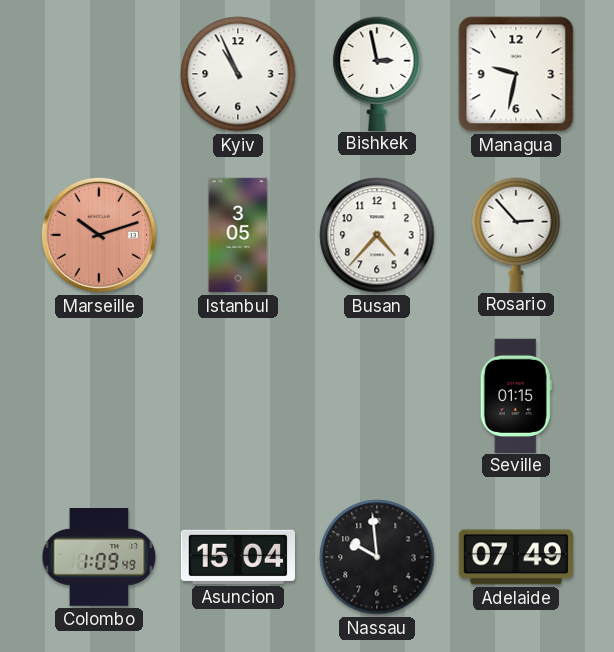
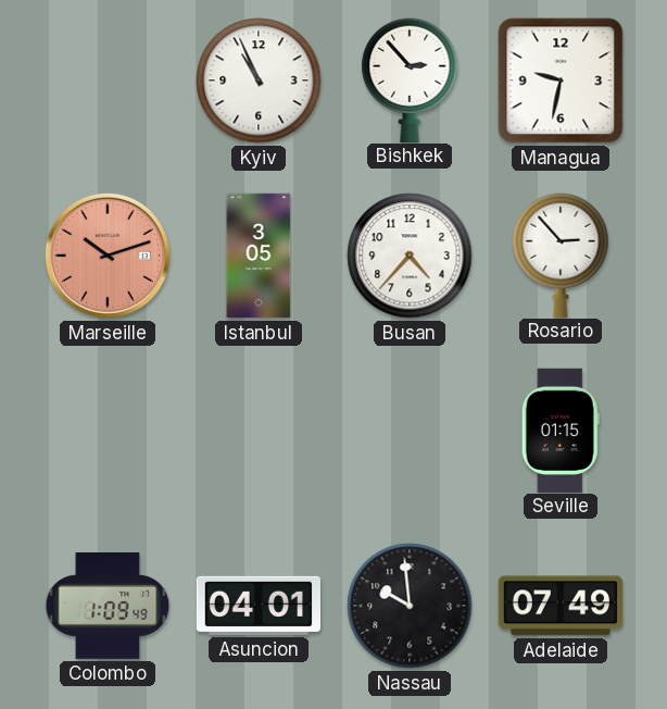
Bishkek: 2:58 -> 2:53 (410, 79)
Asuncion: 15:04 -> 04:01 (257, 606)
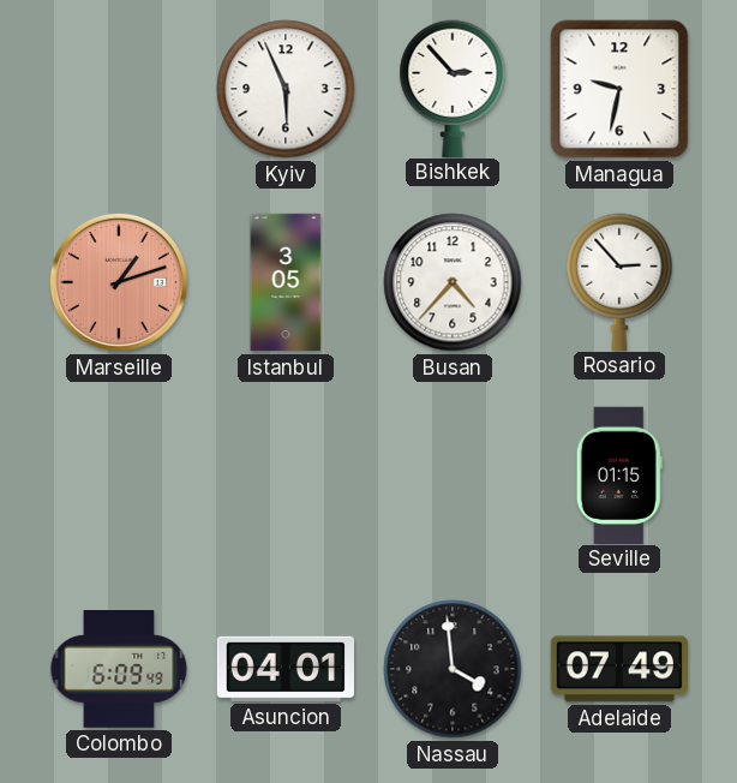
Kyiv: 10:56 -> 5:56 (286, 89)
Marseille: 10:12 -> 1:12 (119, 282)
Colombo: 1:09 -> 6:09 (119, 670)
Nassau: 9:59 -> 3:59 (453, 669)
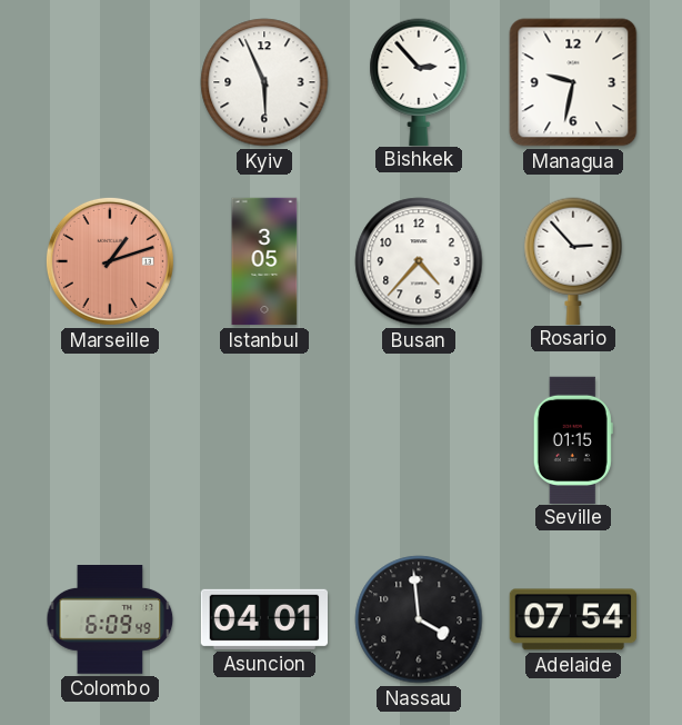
Adelaide: 07:49 -> 07:54 (572, 619)
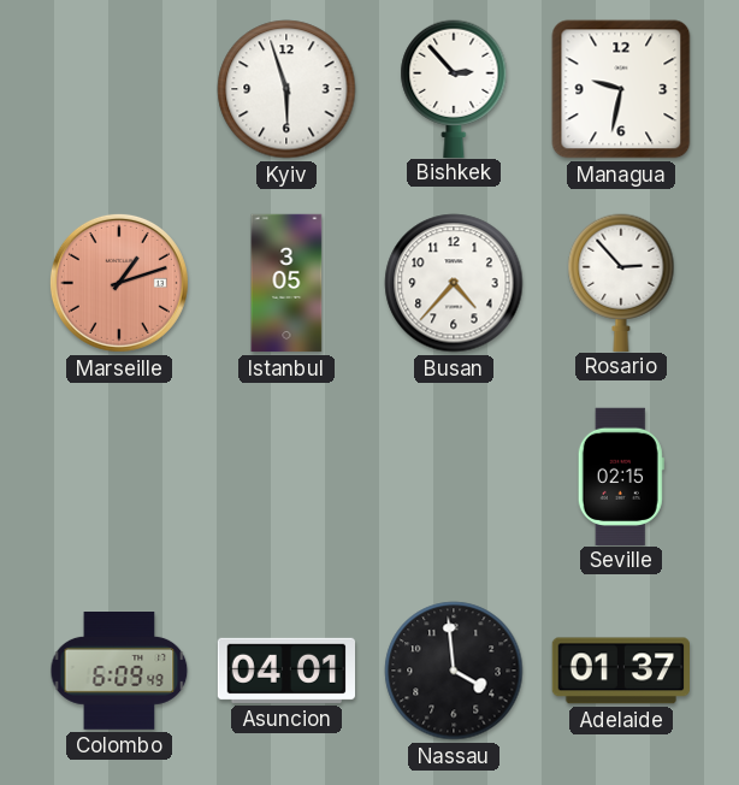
Kyiv: 5:56 -> 5:57 (286, 89)
Seville: 01:15 -> 02:15 (621, 476)
Adelaide: 07:54 -> 01:37 (620, 671)
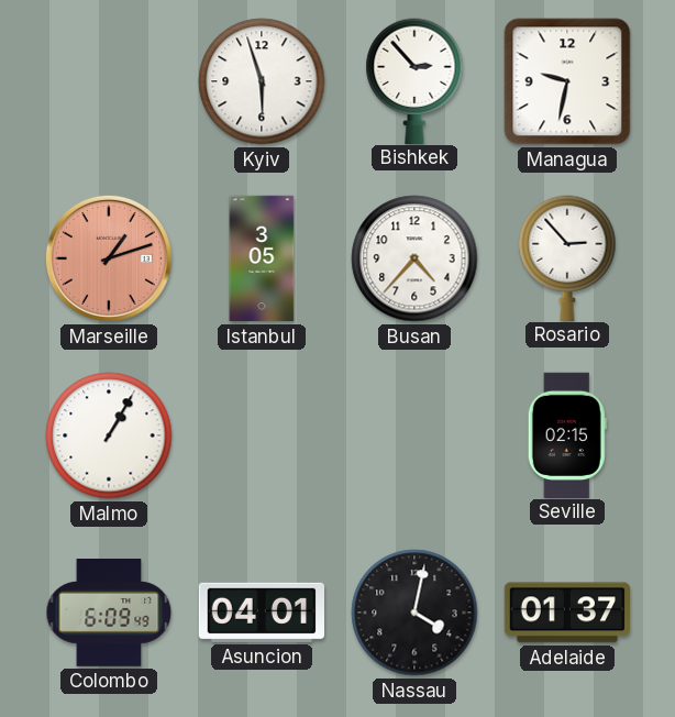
Malmo: none -> 1:05 (109, 435)
Nassau: 3:59 -> 4:02 (414, 613)
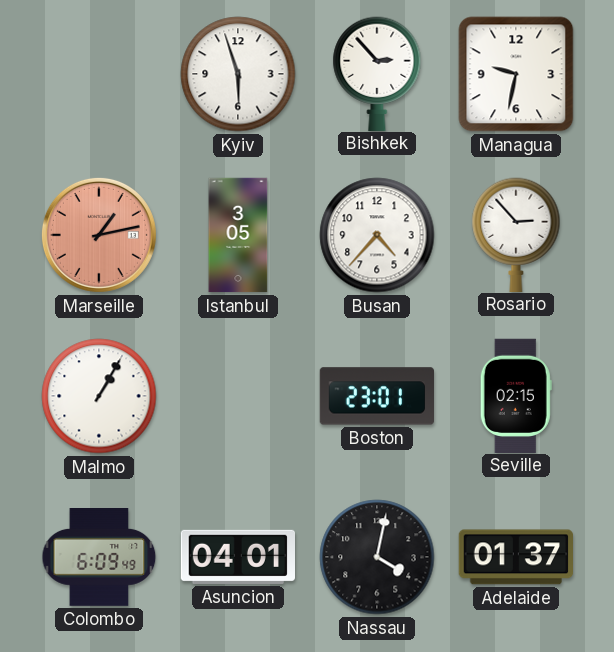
Marseille: 1:12 -> 1:13 (99, 235)
Boston: none -> 23:01 (376, 396)
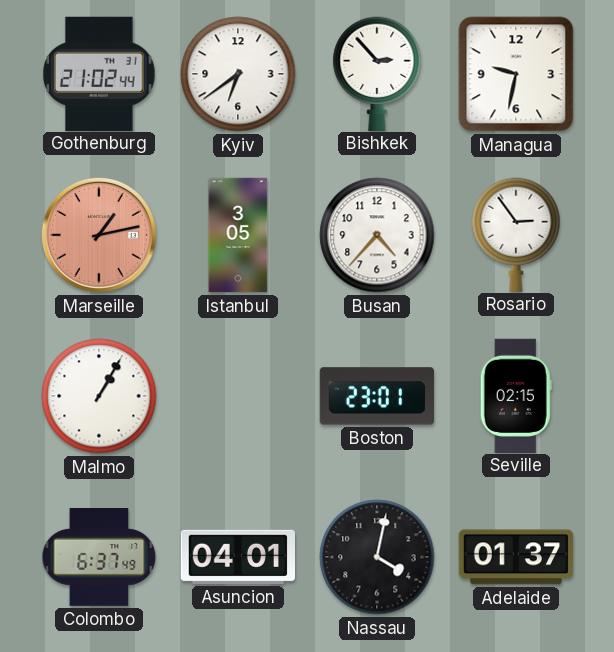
Gothenburg: none -> 21:02 (100, 73)
Kyiv: 5:57 -> 6:39 (238, 74)
Rosario: 2:53 -> 2:54 (516, 234)
Colombo: 6:09 -> 6:37 (99, 558)
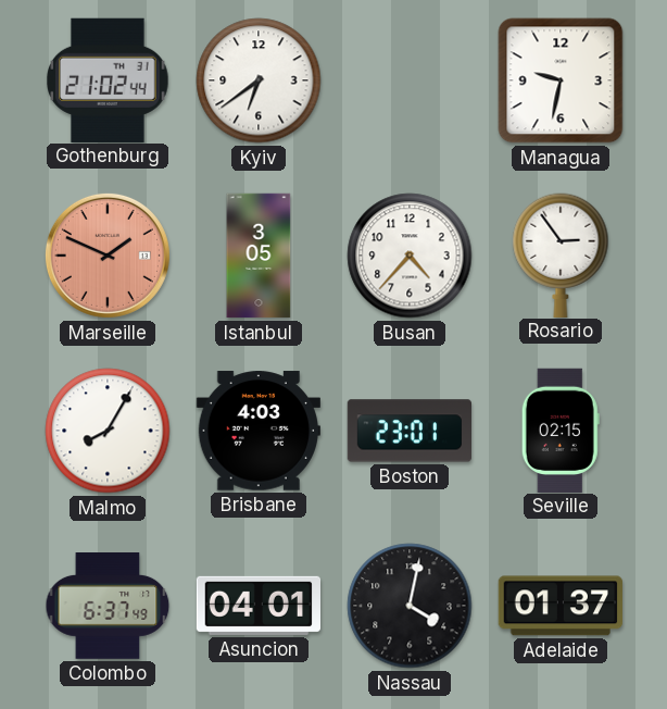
Bishkek: 2:53 -> none (377, 73)
Marseille: 1:13 -> 1:49 (108, 256)
Malmo: 1:05 -> 8:05 (108, 431)
Brisbane: none -> 4:03 (257, 431)
